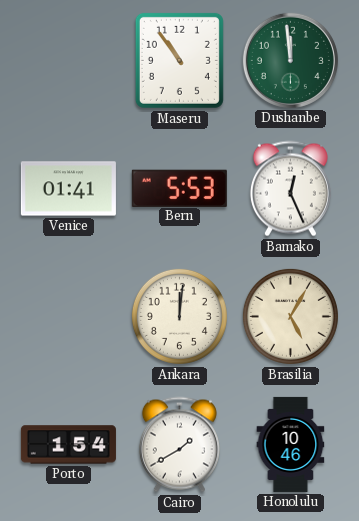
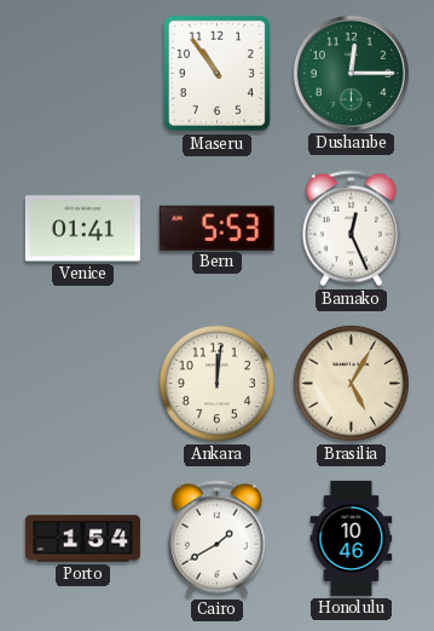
Dushanbe: 11:59 -> 12:15 (351, 73)
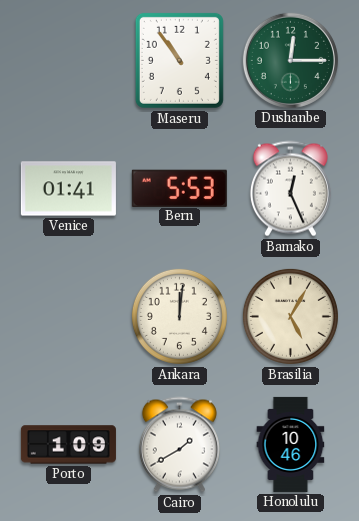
Porto: 1:54 -> 1:09 (68, 445)
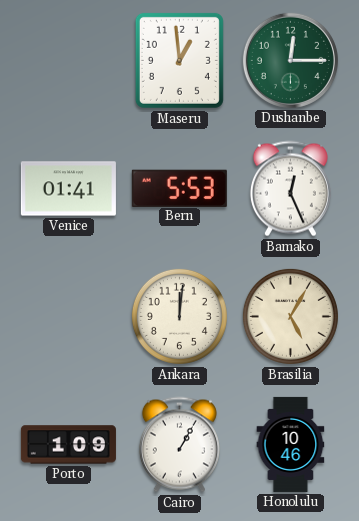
Maseru: 10:54 -> 12:59 (179, 60)
Cairo: 1:40 -> 1:05 (179, 445)
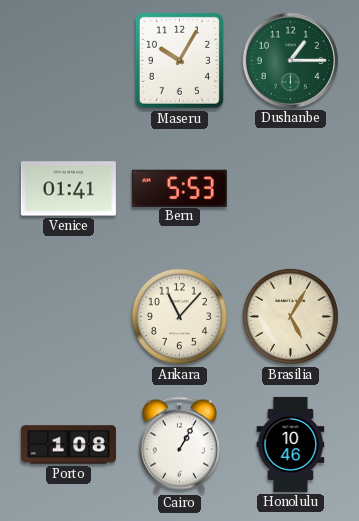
Maseru: 12:59 -> 10:05 (179, 60)
Dushanbe: 12:15 -> 1:15 (290, 60)
Bamako: 12:26 -> none (290, 189)
Ankara: 12:01 -> 11:07 (179, 316)
Porto: 1:09 -> 1:08 (68, 445)
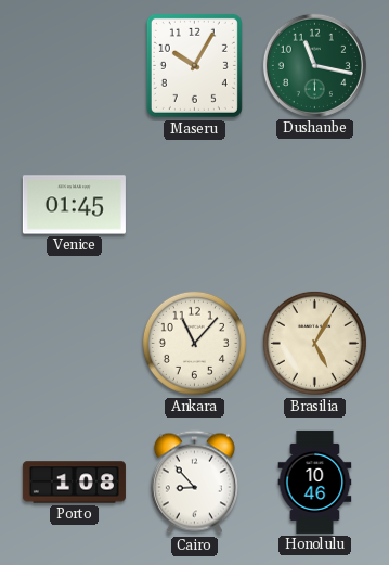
Dushanbe: 1:15 -> 11:17 (314, 65)
Venice: 01:41 -> 01:45 (74, 205)
Bern: 5:53 -> none (179, 188)
Cairo: 1:05 -> 8:53 (194, 483)
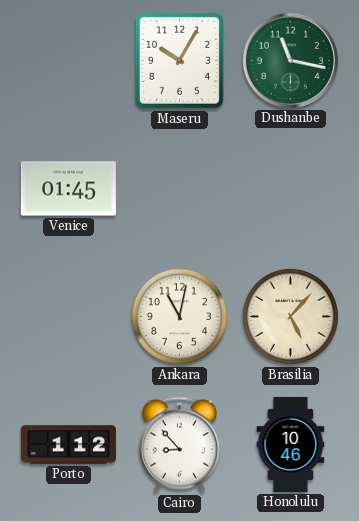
Ankara: 11:07 -> 11:02 (179, 316)
Brasilia: 5:05 -> 5:07 (290, 316)
Porto: 1:08 -> 1:12 (68, 445)
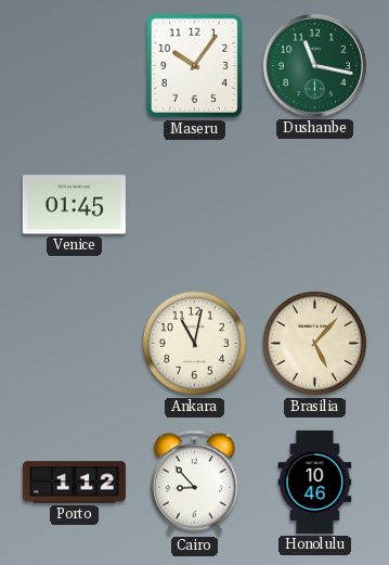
Maseru: 10:05 -> 10:06 (194, 65)
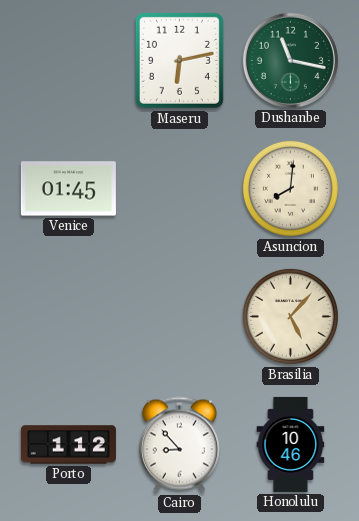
Maseru: 10:06 -> 6:13 (179, 60)
Asuncion: none -> 8:01 (290, 188)
Ankara: 11:02 -> none (194, 343)
